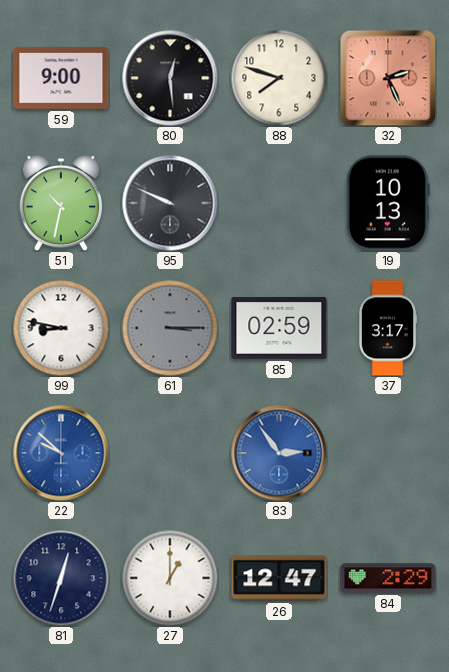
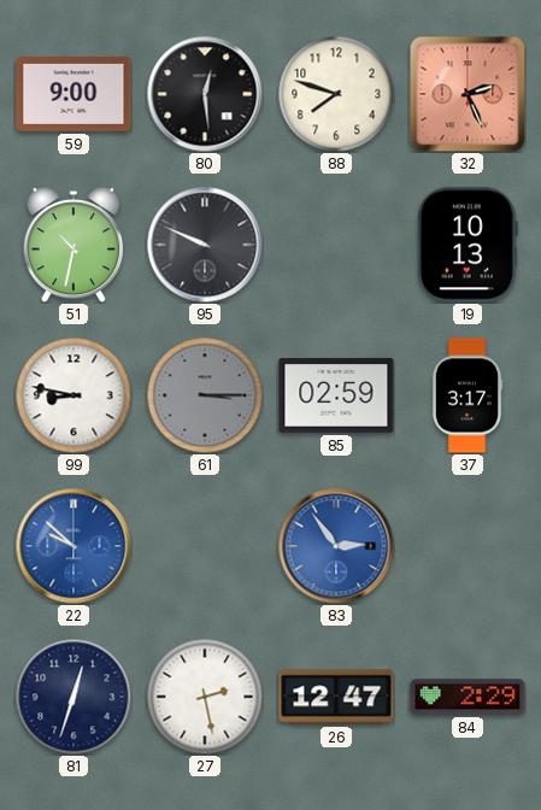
27: 1:00 -> 2:28 (205, 697)
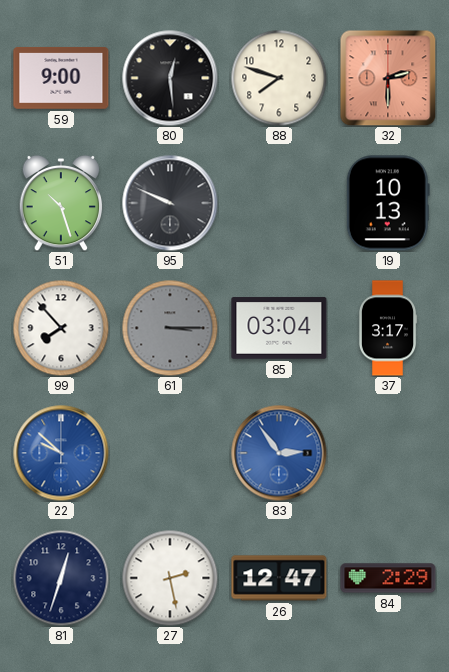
32: 2:26 -> 2:30 (388, 78)
51: 10:32 -> 10:27 (61, 203)
99: 8:47 -> 7:53 (61, 328)
85: 02:59 -> 03:04 (279, 328)
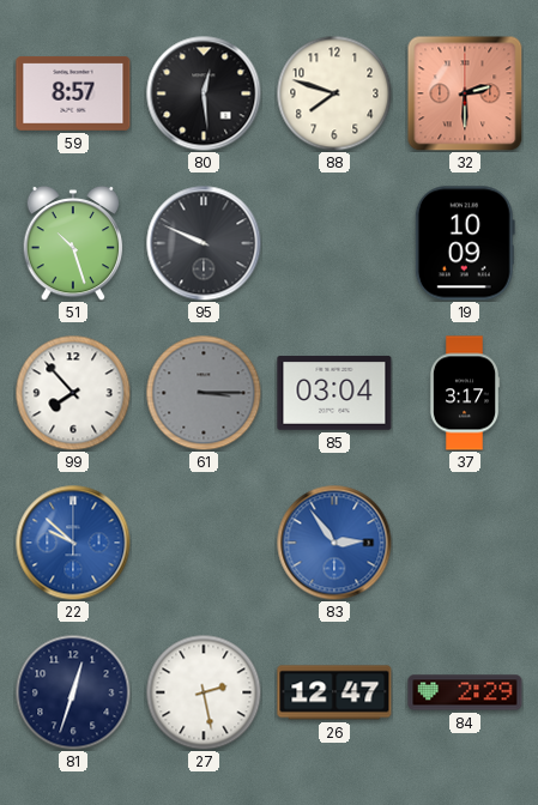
59: 9:00 -> 8:57 (73, 93)
19: 10:13 -> 10:09 (465, 243)
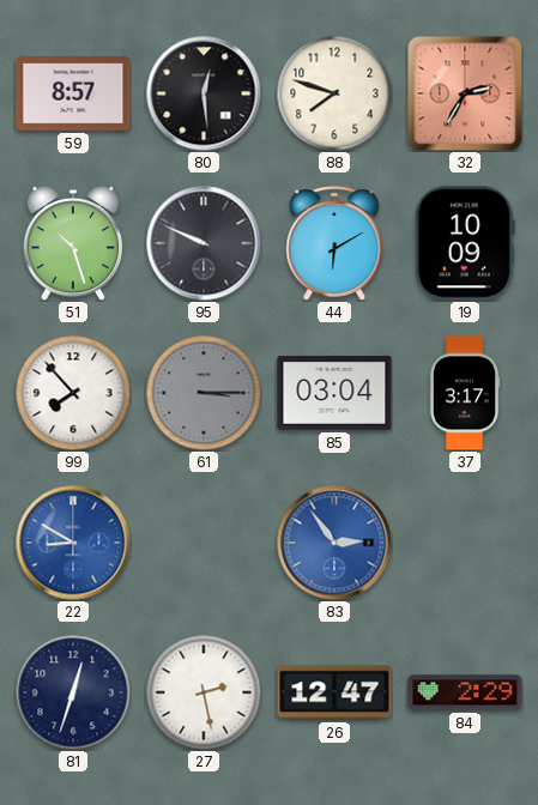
32: 2:30 -> 2:35 (465, 93)
44: none -> 6:10 (334, 244)
22: 9:52 -> 8:50 (73, 543)
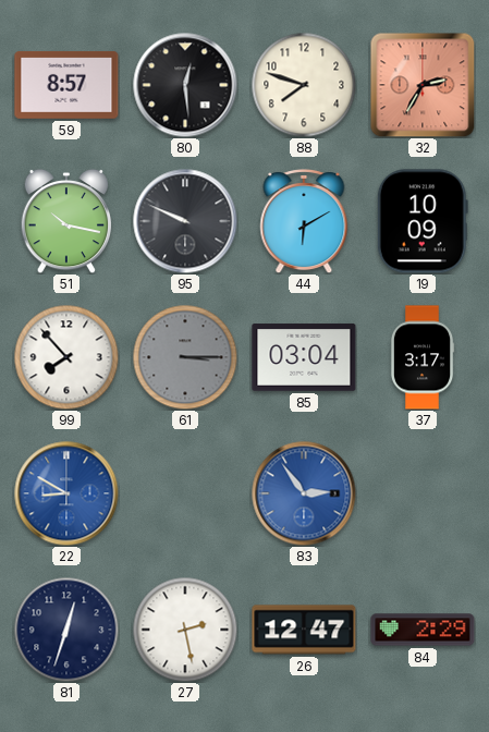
51: 10:27 -> 10:17 (66, 221)
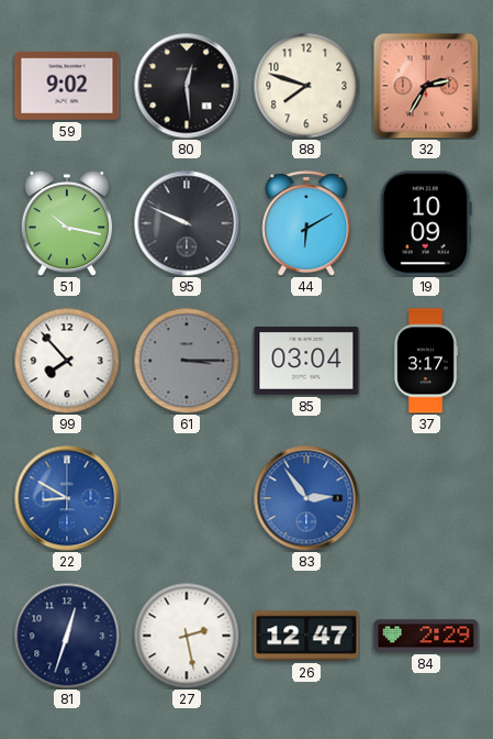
59: 8:57 -> 9:02 (67, 86)
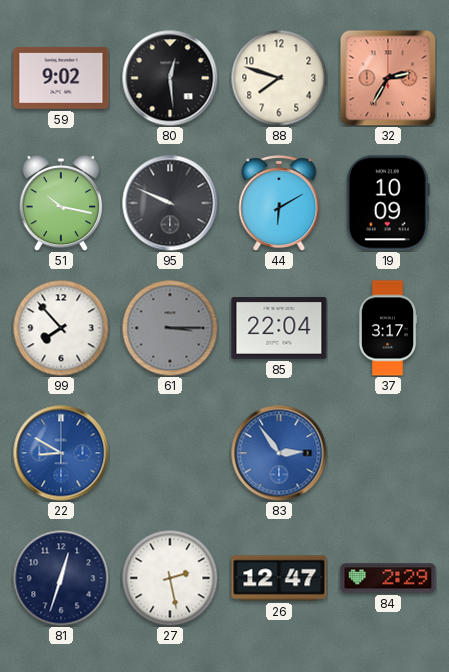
85: 03:04 -> 22:04 (279, 328)
